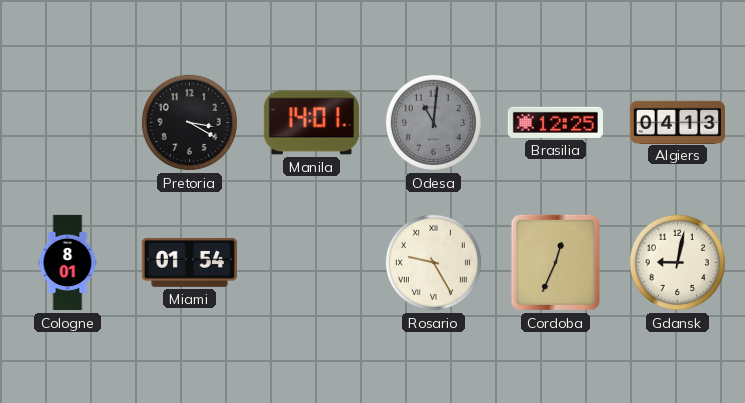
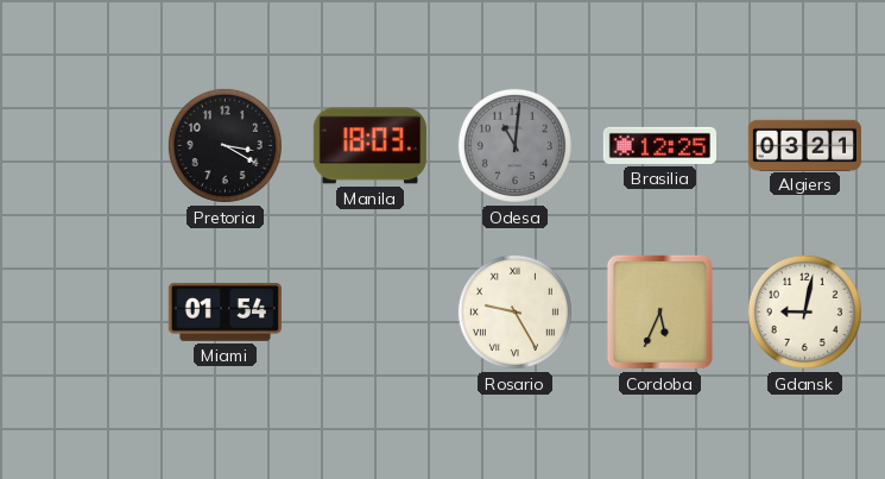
Manila: 14:01 -> 18:03 (369, 146)
Algiers: 04:13 -> 03:21 (804, 145)
Cologne: 8:01 -> none (68, 263)
Cordoba: 12:34 -> 5:34 (659, 311)
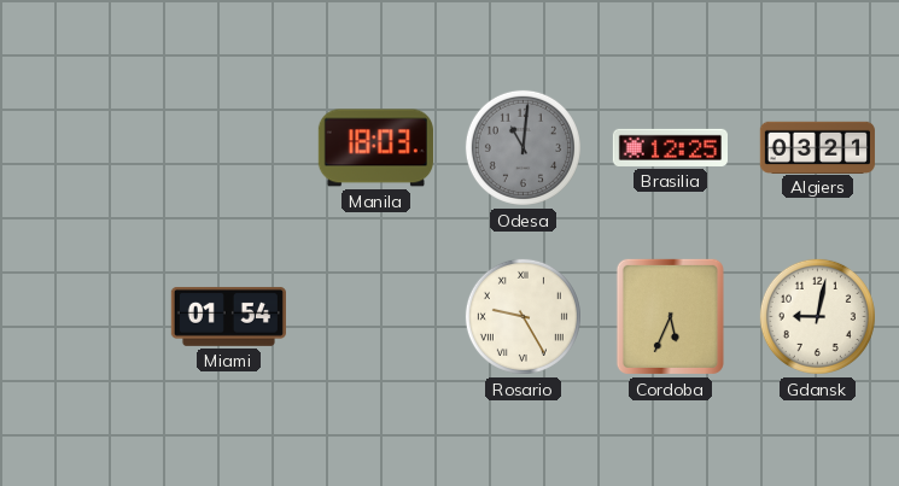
Pretoria: 3:20 -> none (225, 145)
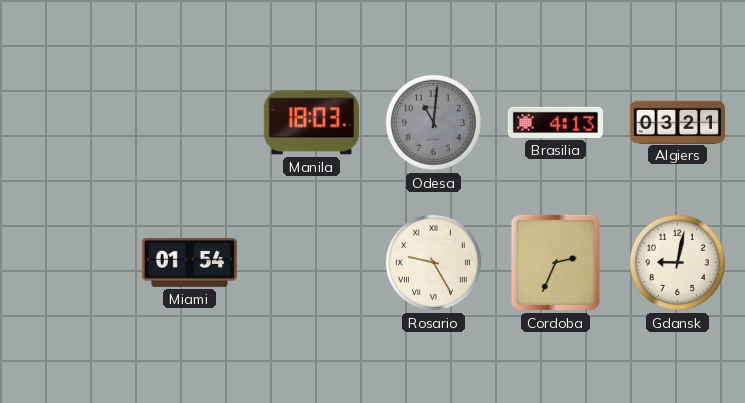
Brasilia: 12:25 -> 4:13 (555, 122)
Cordoba: 5:34 -> 2:34 (555, 262)
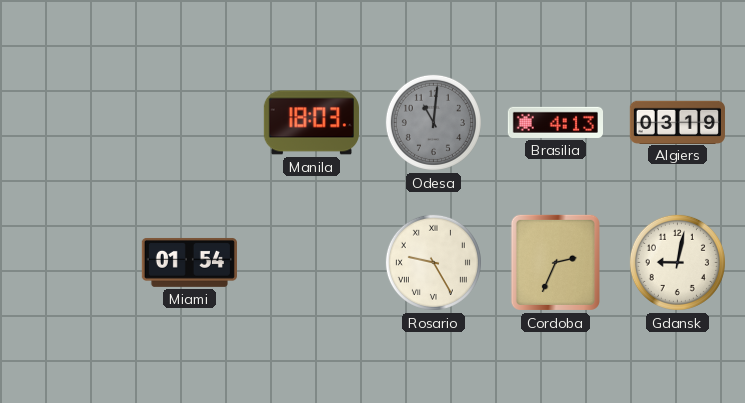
Algiers: 03:21 -> 03:19 (677, 122)
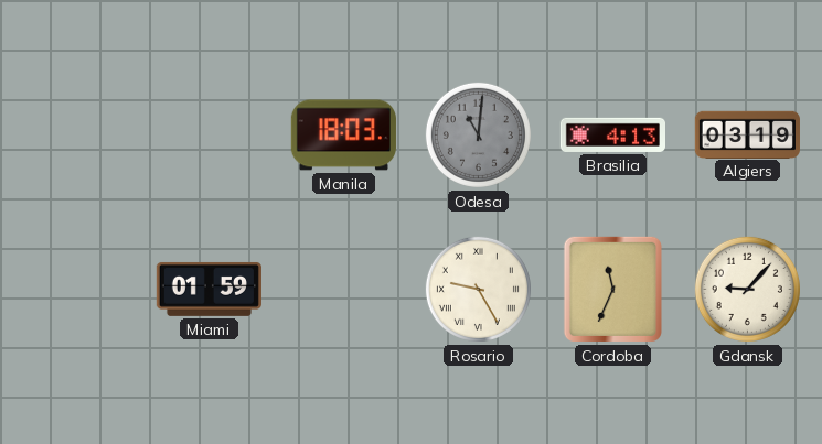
Miami: 01:54 -> 01:59 (209, 289)
Cordoba: 2:34 -> 11:34 (612, 289)
Gdansk: 9:02 -> 9:07 (747, 289)
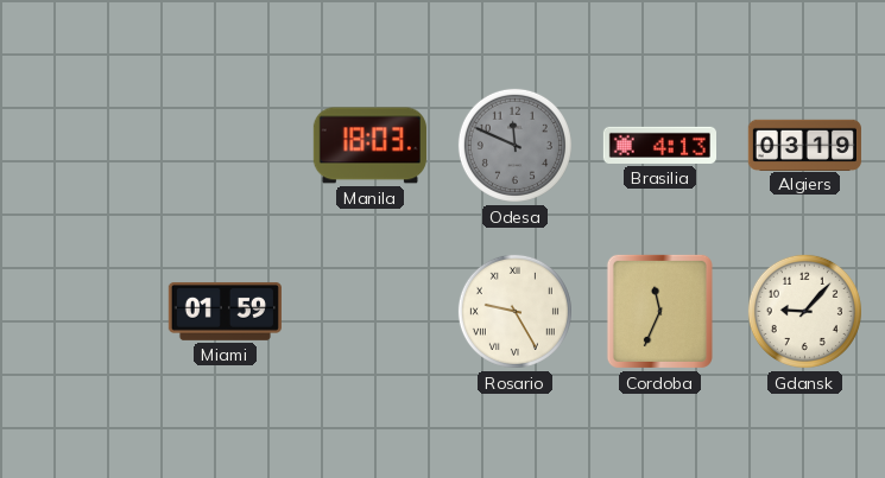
Odesa: 11:01 -> 11:49 (514, 145)
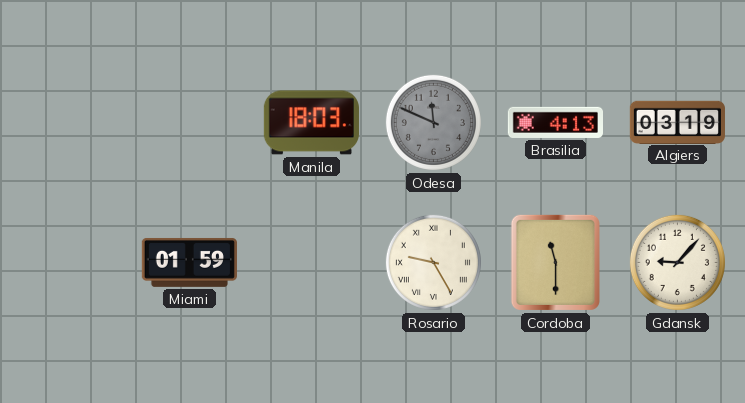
Cordoba: 11:34 -> 11:30 (555, 262)
